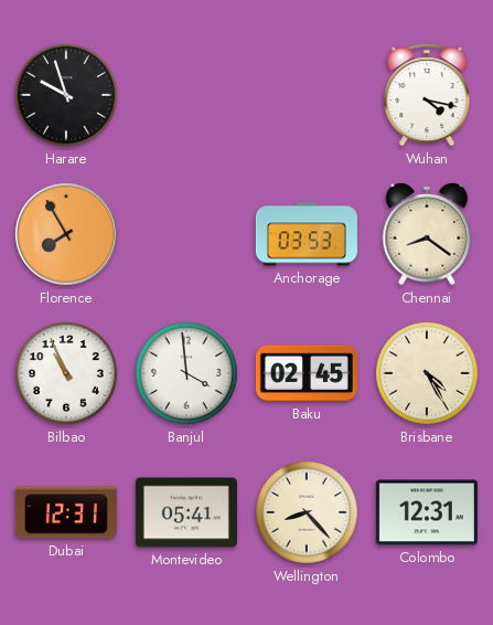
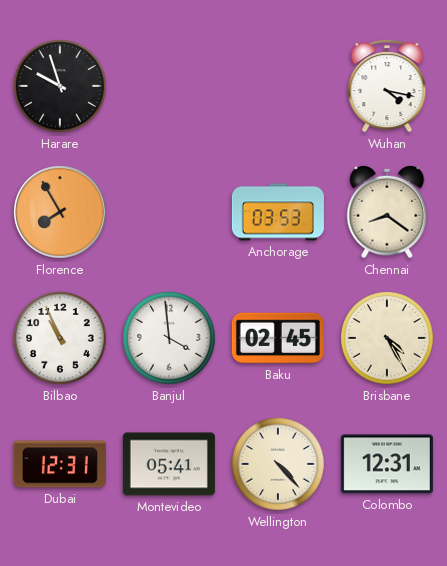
Wellington: 8:23 -> 4:23 (279, 465)
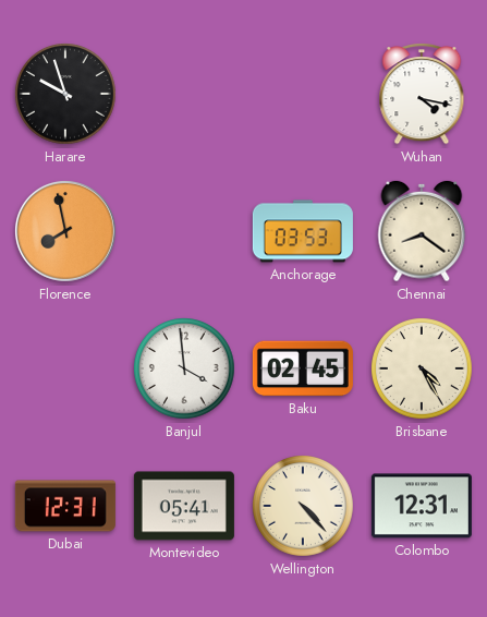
Florence: 7:55 -> 7:58 (65, 231)
Bilbao: 10:56 -> none (61, 339)
